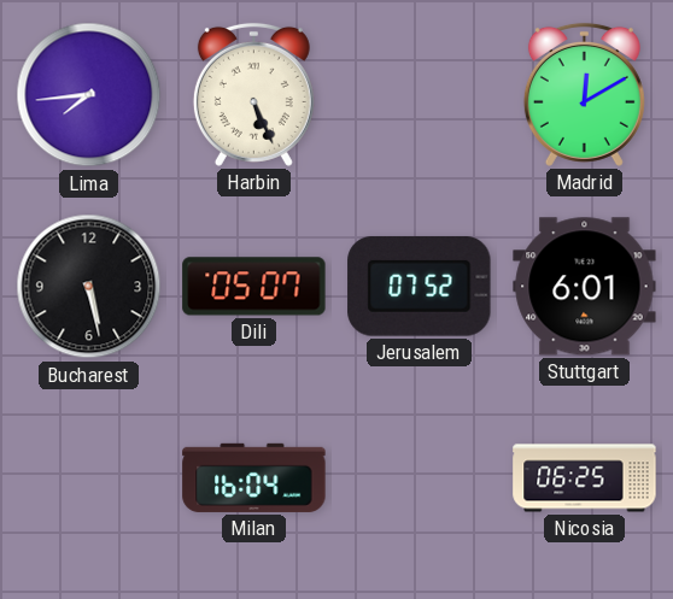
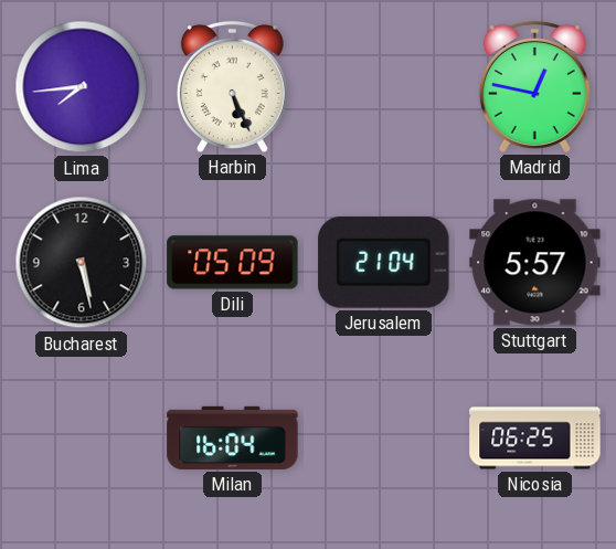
Madrid: 12:10 -> 12:47 (534, 86)
Dili: 05:07 -> 05:09 (233, 263)
Jerusalem: 07:52 -> 21:04 (384, 262)
Stuttgart: 6:01 -> 5:57 (535, 263)
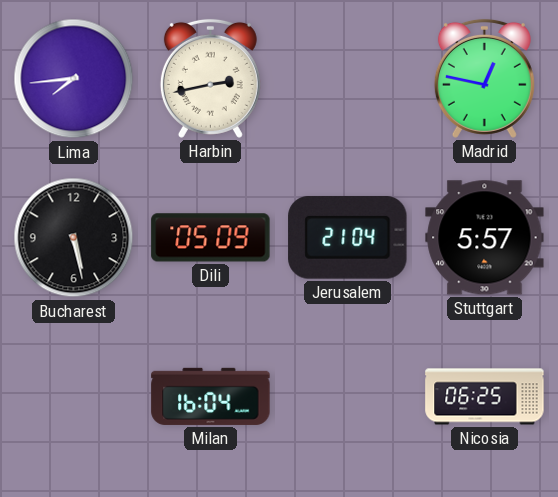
Harbin: 5:26 -> 2:43 (210, 78)
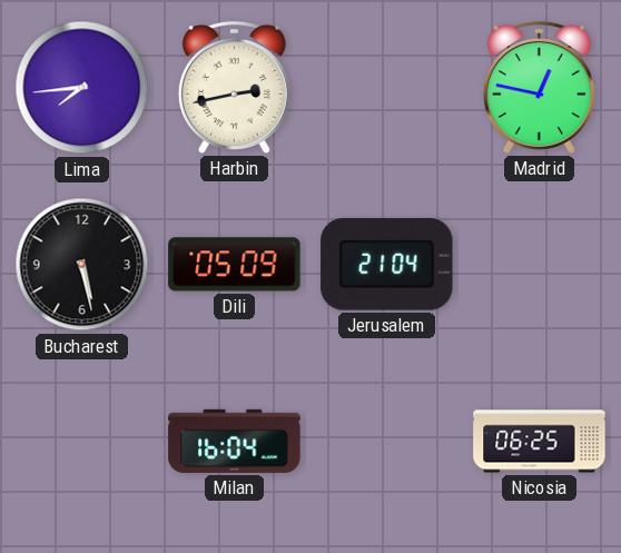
Stuttgart: 5:57 -> none (485, 238)
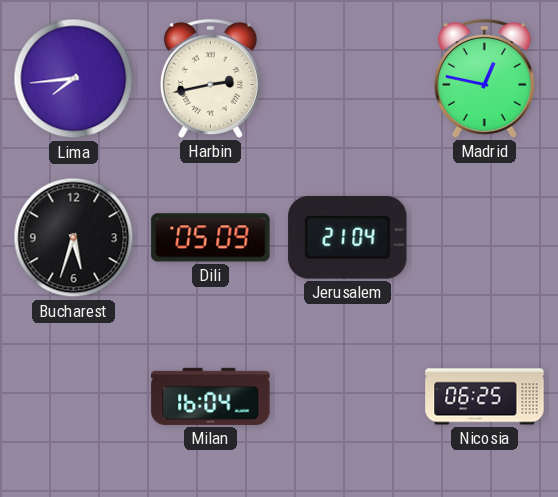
Bucharest: 5:28 -> 5:33 (74, 238)
